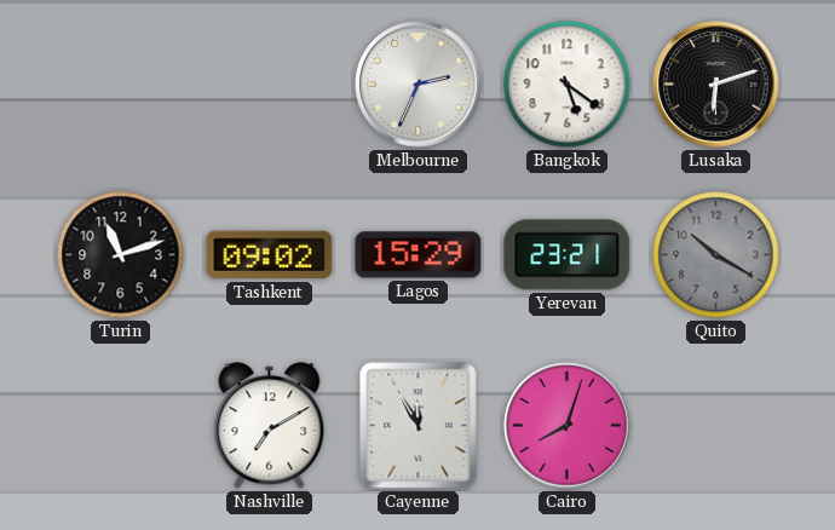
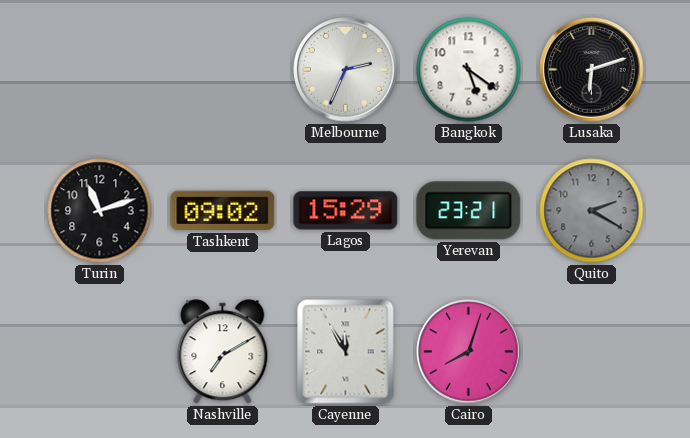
Quito: 10:20 -> 2:20 (592, 211)
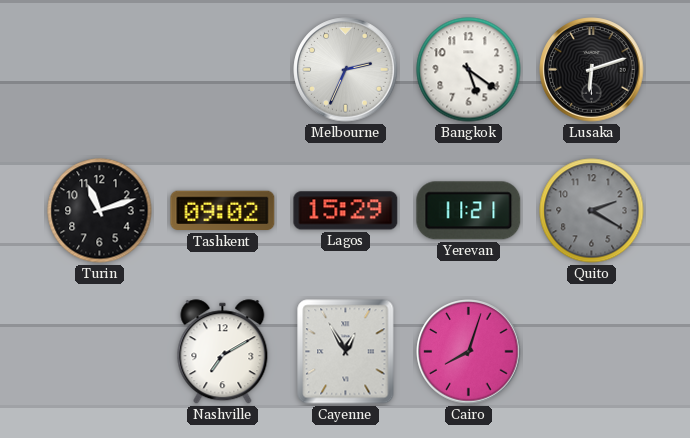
Yerevan: 23:21 -> 11:21 (469, 211)
Cayenne: 11:55 -> 12:55 (346, 352)
